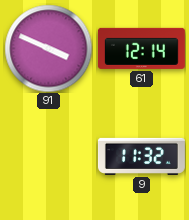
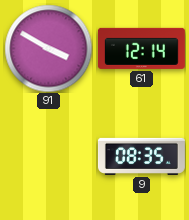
91: 3:49 -> 3:50 (48, 48)
9: 11:32 -> 08:35 (141, 156)
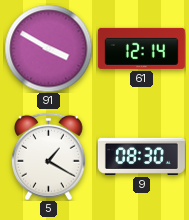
5: none -> 1:20 (49, 156)
9: 08:35 -> 08:30 (141, 156)
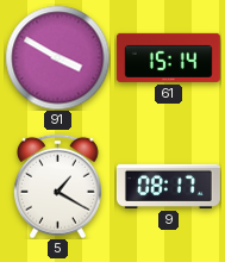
61: 12:14 -> 15:14 (168, 57)
9: 08:30 -> 08:17 (168, 186)
